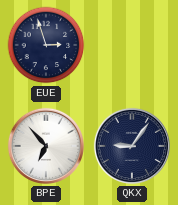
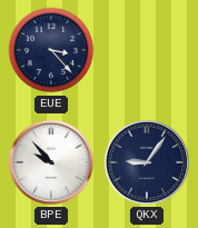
EUE: 2:57 -> 3:23 (51, 50)
BPE: 6:53 -> 9:53 (51, 162)
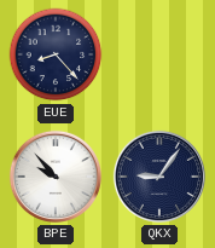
EUE: 3:23 -> 8:23 (56, 54)
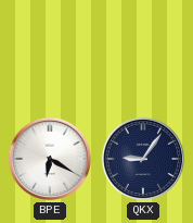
EUE: 8:23 -> none (56, 54)
BPE: 9:53 -> 6:20 (50, 159)
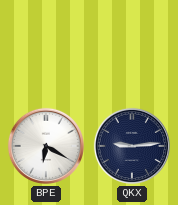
QKX: 9:06 -> 9:14 (132, 146)
